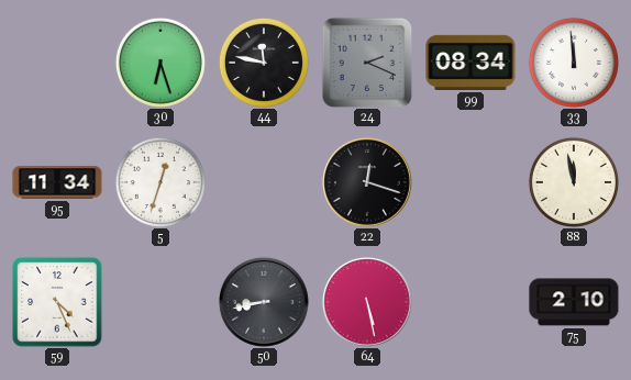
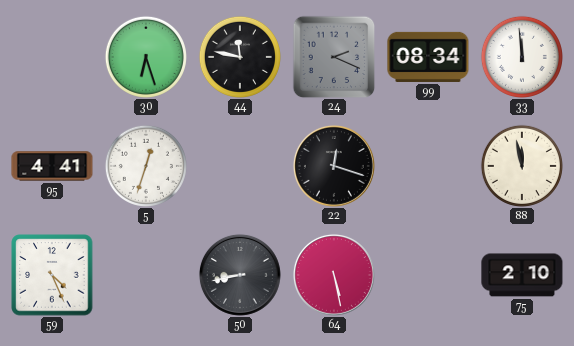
95: 11:34 -> 4:41 (52, 166)
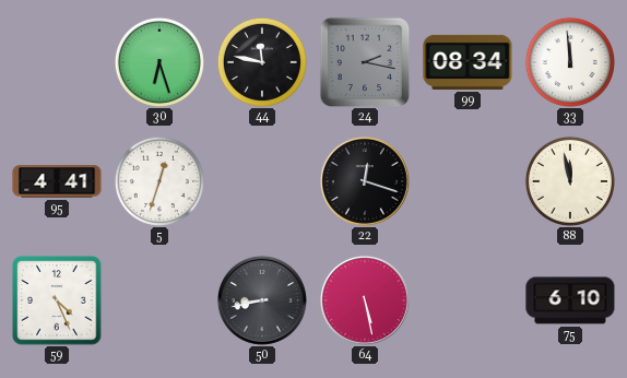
24: 2:19 -> 2:17 (365, 62)
75: 2:10 -> 6:10 (570, 300)
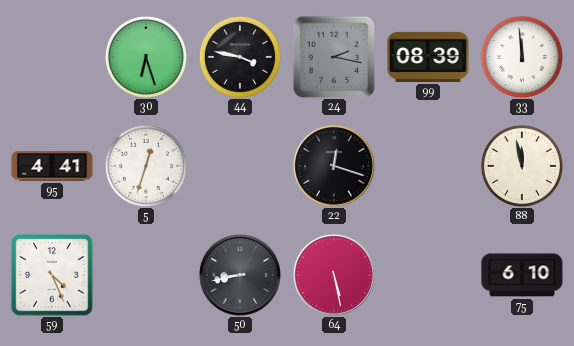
44: 11:47 -> 3:47 (240, 57)
99: 08:34 -> 08:39 (428, 57)
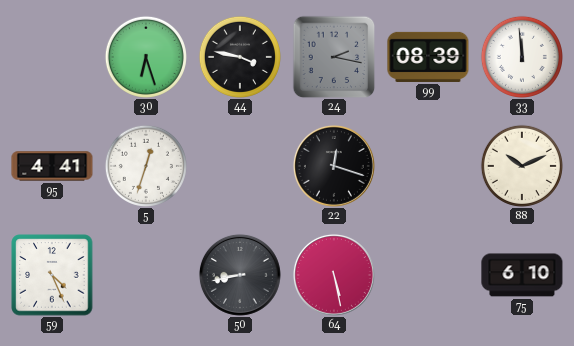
88: 11:58 -> 10:11 (522, 166)
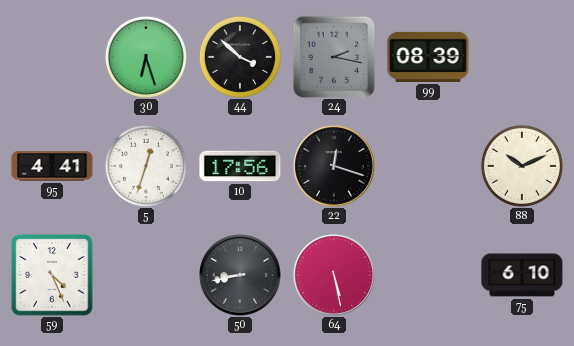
44: 3:47 -> 3:52 (240, 57)
33: 11:59 -> none (522, 57)
10: none -> 17:56 (240, 166)
